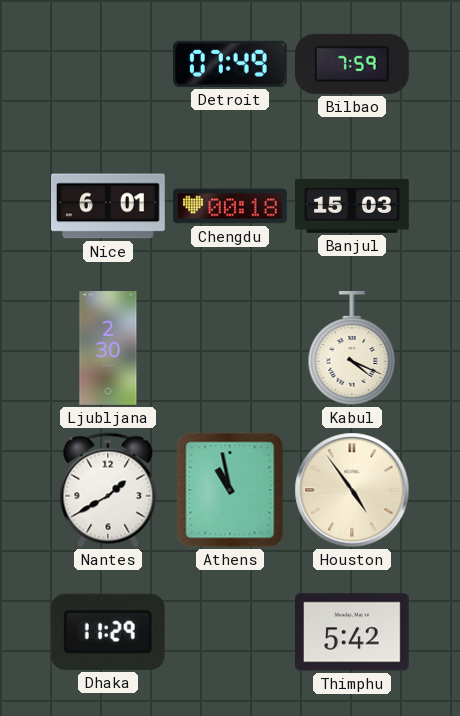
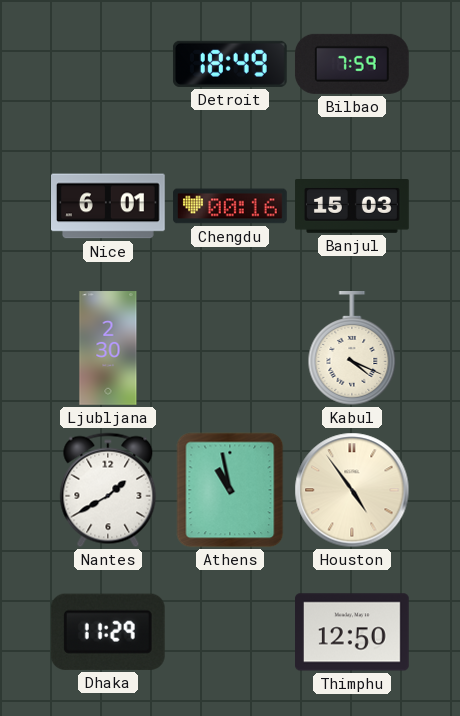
Detroit: 07:49 -> 18:49 (230, 64)
Chengdu: 00:18 -> 00:16 (230, 206)
Thimphu: 5:42 -> 12:50 (353, 632)
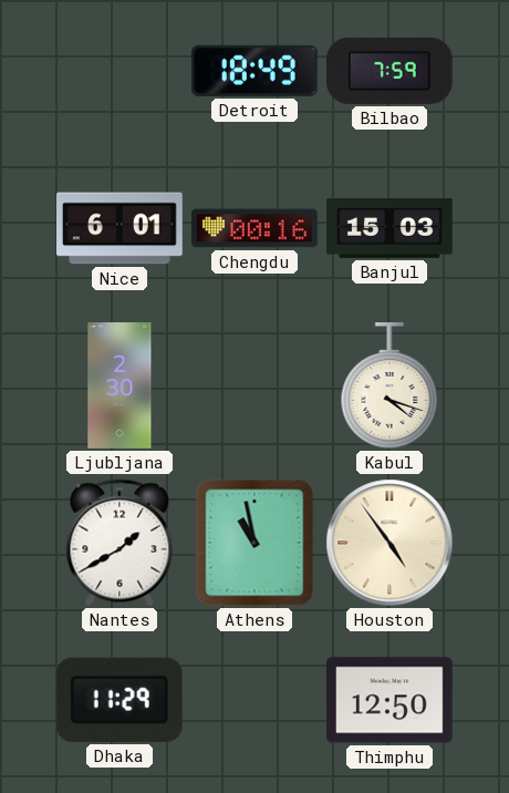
Kabul: 4:19 -> 4:18 (389, 387)
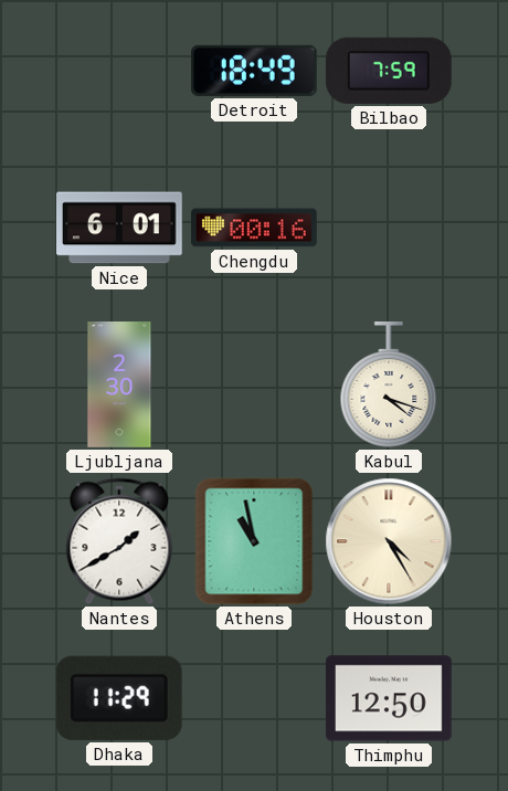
Banjul: 15:03 -> none (389, 229)
Houston: 4:54 -> 4:25 (389, 541)
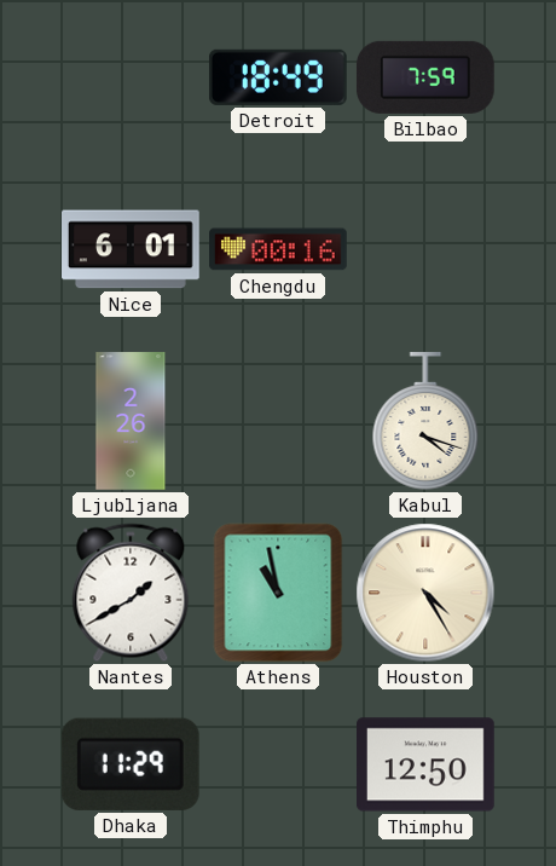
Ljubljana: 2:30 -> 2:26 (131, 421)
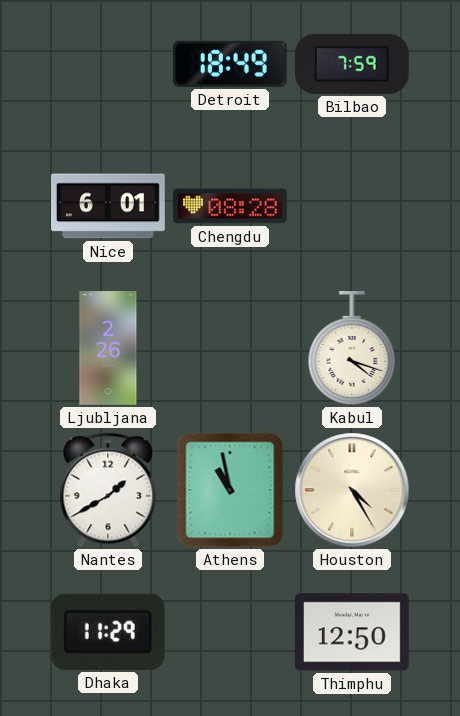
Chengdu: 00:16 -> 08:28 (230, 206)
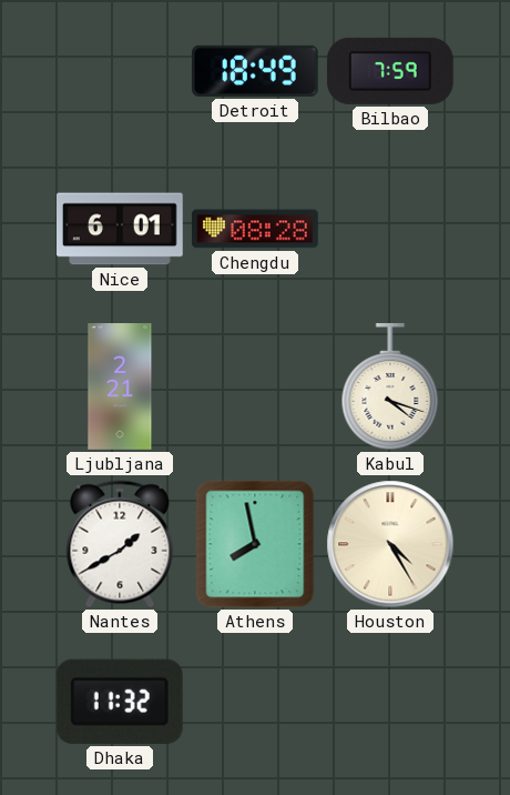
Ljubljana: 2:26 -> 2:21 (120, 386)
Athens: 10:58 -> 7:58 (255, 544)
Dhaka: 11:29 -> 11:32 (120, 702)
Thimphu: 12:50 -> none (353, 632)
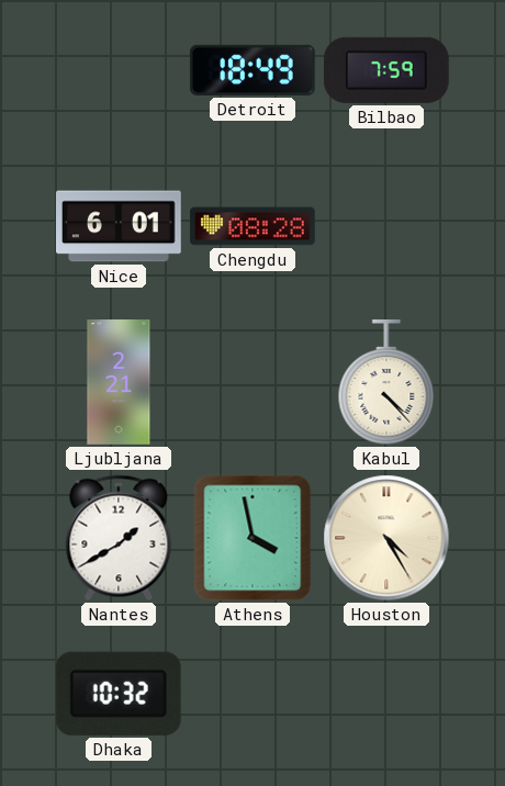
Kabul: 4:18 -> 4:23 (386, 383)
Athens: 7:58 -> 3:58 (252, 538)
Dhaka: 11:32 -> 10:32 (119, 694)
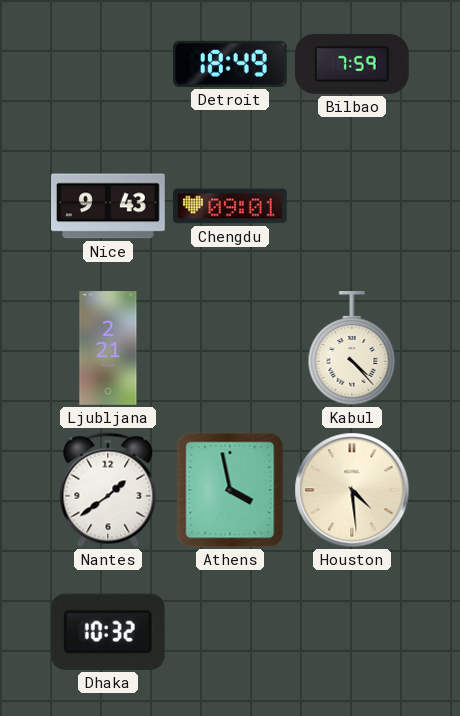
Nice: 6:01 -> 9:43 (109, 206)
Chengdu: 08:28 -> 09:01 (230, 206)
Nantes: 1:40 -> 1:39 (108, 490)
Houston: 4:25 -> 4:29 (352, 490)
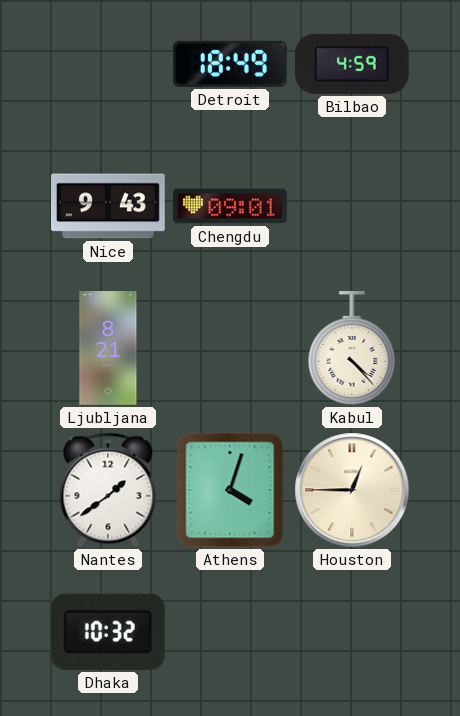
Bilbao: 7:59 -> 4:59 (352, 64)
Ljubljana: 2:21 -> 8:21 (108, 348)
Athens: 3:58 -> 4:03 (230, 490)
Houston: 4:29 -> 12:45 (352, 490)
